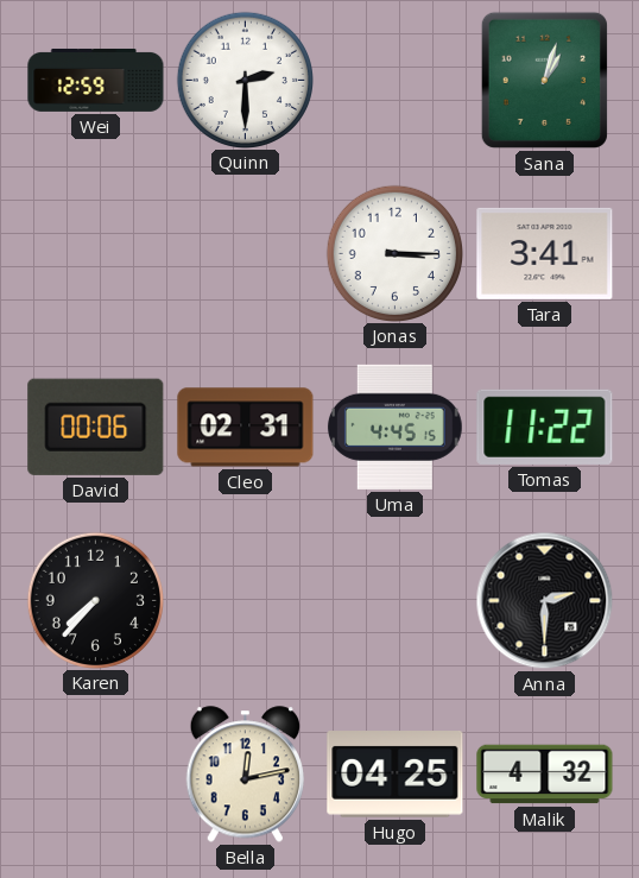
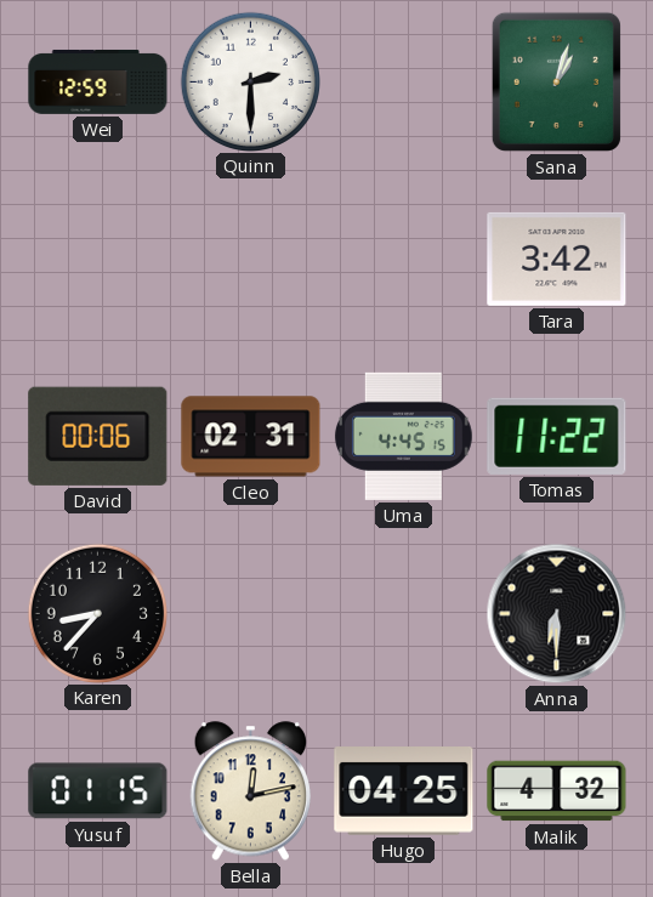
Jonas: 3:15 -> none (394, 253)
Tara: 3:41 -> 3:42 (557, 259)
Karen: 7:37 -> 8:37 (97, 613)
Anna: 2:30 -> 6:30 (557, 614)
Yusuf: none -> 01:15 (98, 791)
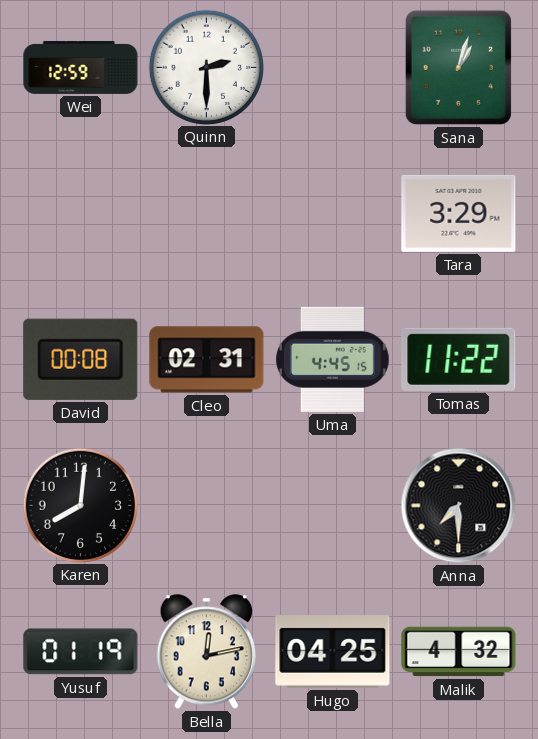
Tara: 3:42 -> 3:29 (459, 213)
David: 00:06 -> 00:08 (81, 359)
Karen: 8:37 -> 8:01 (80, 505)
Anna: 6:30 -> 7:30 (459, 506)
Yusuf: 01:15 -> 01:19 (81, 652)
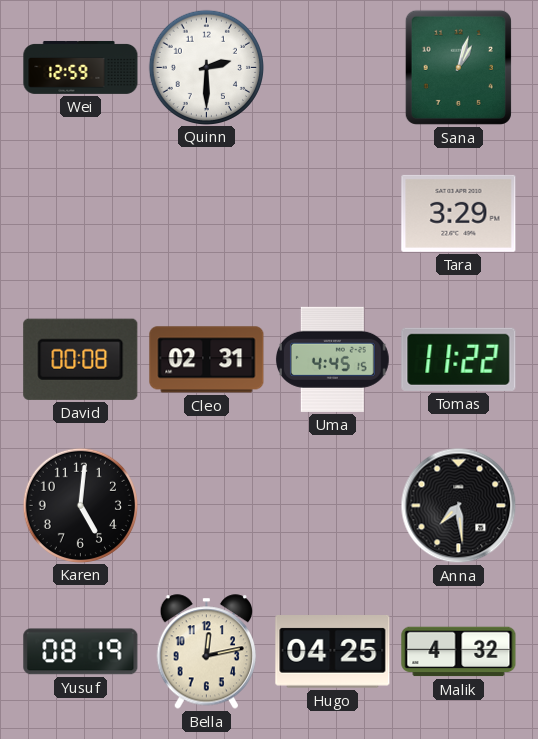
Karen: 8:01 -> 5:01 (80, 505)
Anna: 7:30 -> 7:29 (459, 506)
Yusuf: 01:19 -> 08:19 (81, 652)
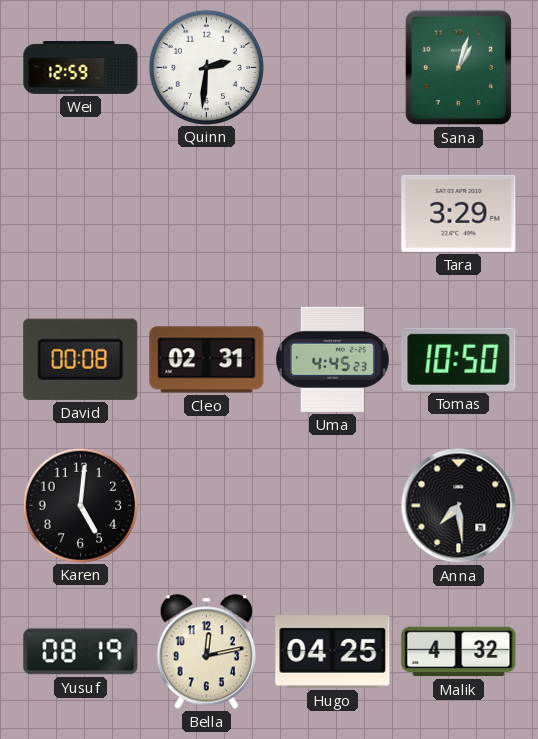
Quinn: 2:30 -> 2:31 (206, 67)
Uma: 4:45:15 -> 4:45:23 (332, 359)
Tomas: 11:22 -> 10:50 (459, 359)
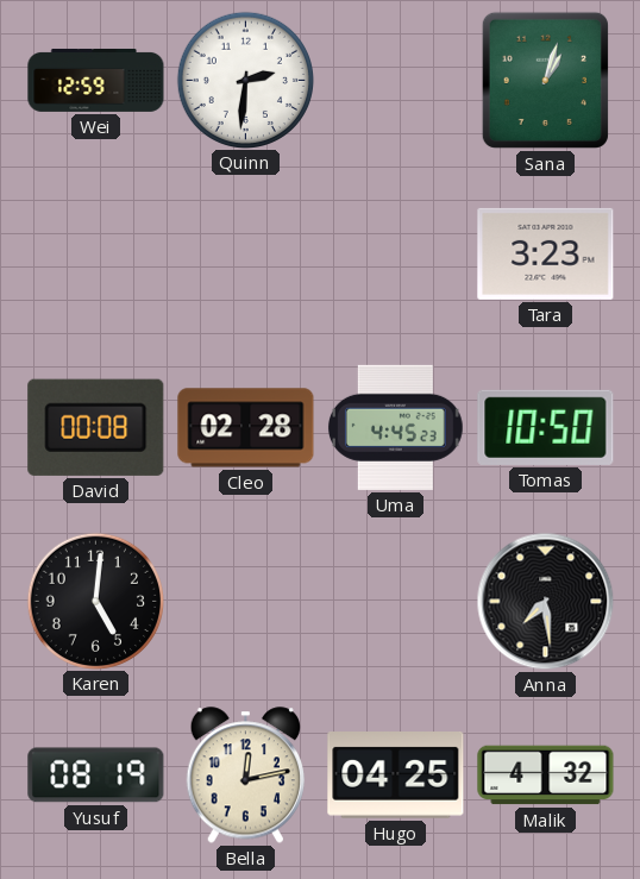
Tara: 3:29 -> 3:23 (546, 253)
Cleo: 02:31 -> 02:28 (246, 428)
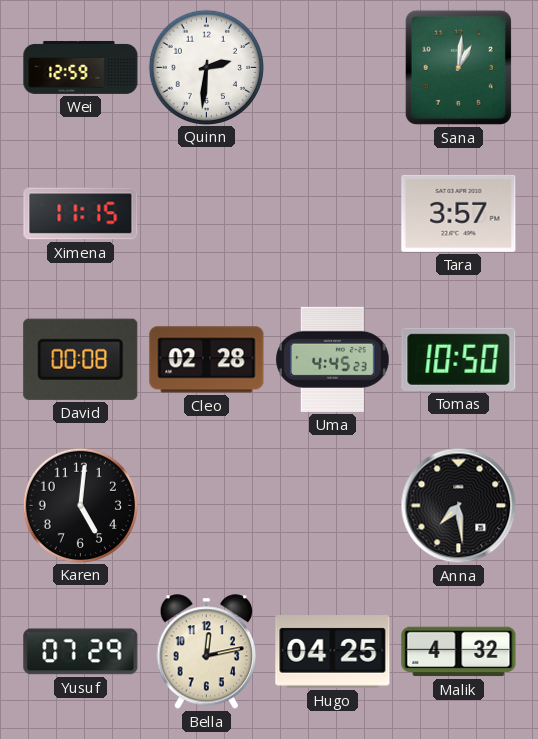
Sana: 1:03 -> 1:01 (458, 67)
Ximena: none -> 11:15 (81, 214)
Tara: 3:23 -> 3:57 (459, 213)
Yusuf: 08:19 -> 07:29 (81, 652)
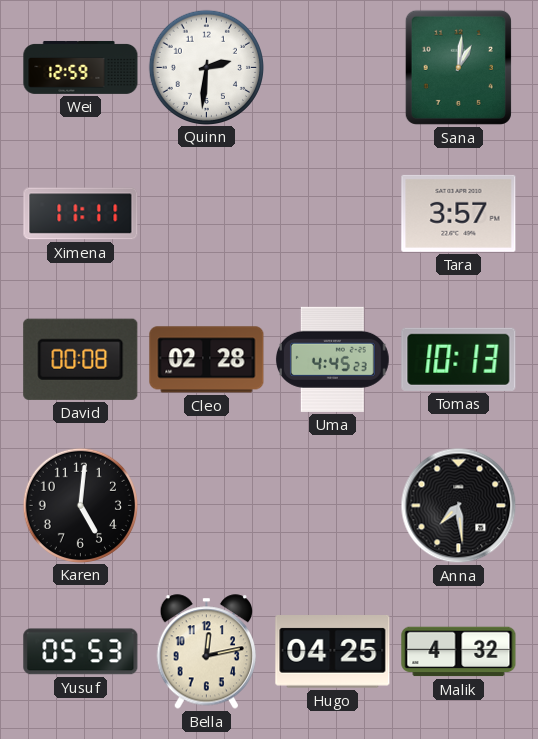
Ximena: 11:15 -> 11:11 (81, 214)
Tomas: 10:50 -> 10:13 (459, 359)
Yusuf: 07:29 -> 05:53 (81, 652)
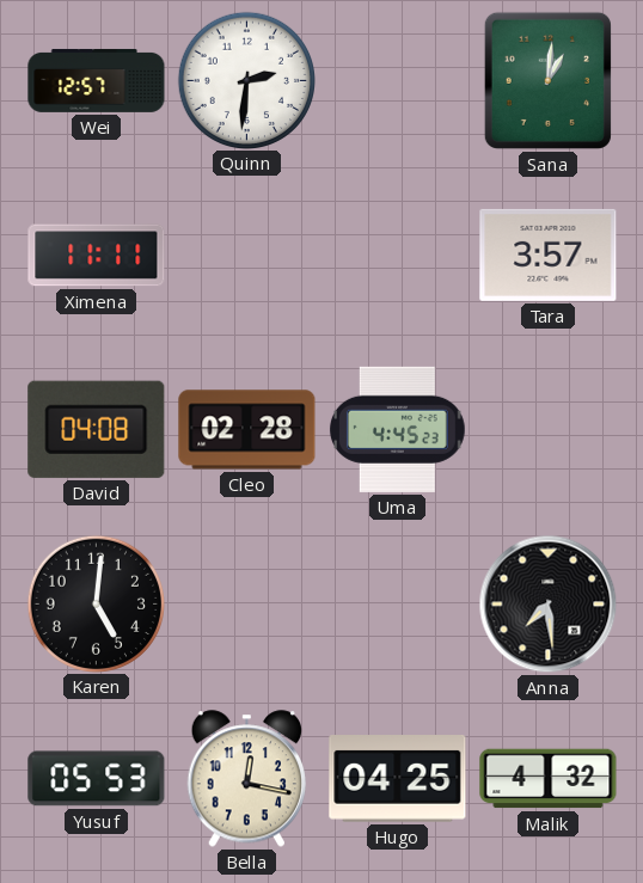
Wei: 12:59 -> 12:57 (97, 80)
David: 00:08 -> 04:08 (97, 429)
Tomas: 10:13 -> none (459, 359)
Bella: 12:13 -> 12:17 (246, 779)
